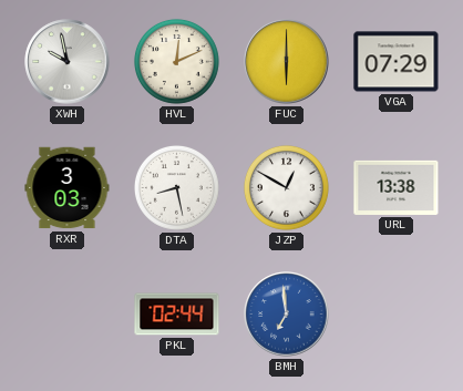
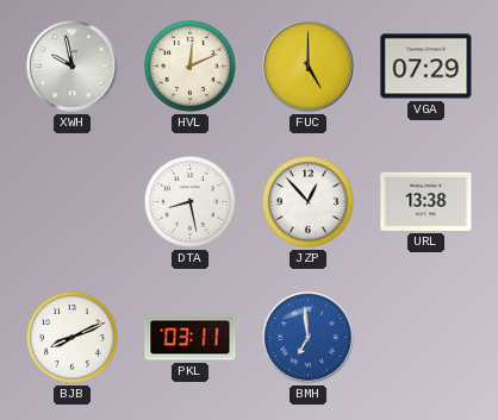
FUC: 6:00 -> 5:00 (309, 67)
RXR: 3:03 -> none (68, 188)
JZP: 12:50 -> 12:53 (307, 201)
BJB: none -> 8:11 (71, 337)
PKL: 02:44 -> 03:11 (191, 338)
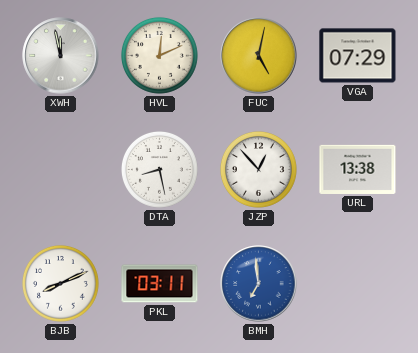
XWH: 9:58 -> 11:58 (61, 56)
FUC: 5:00 -> 5:02 (259, 56)
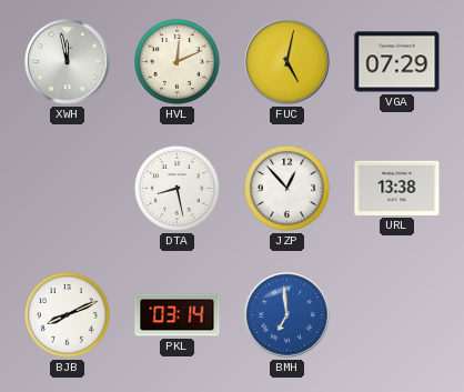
PKL: 03:11 -> 03:14 (178, 315)
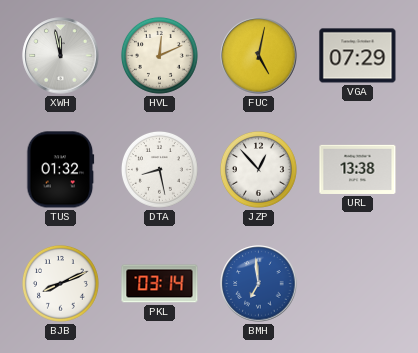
TUS: none -> 01:32 (61, 170)
